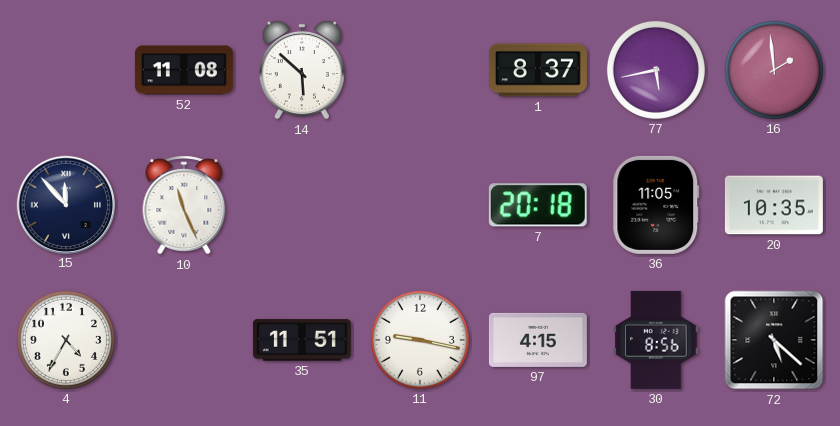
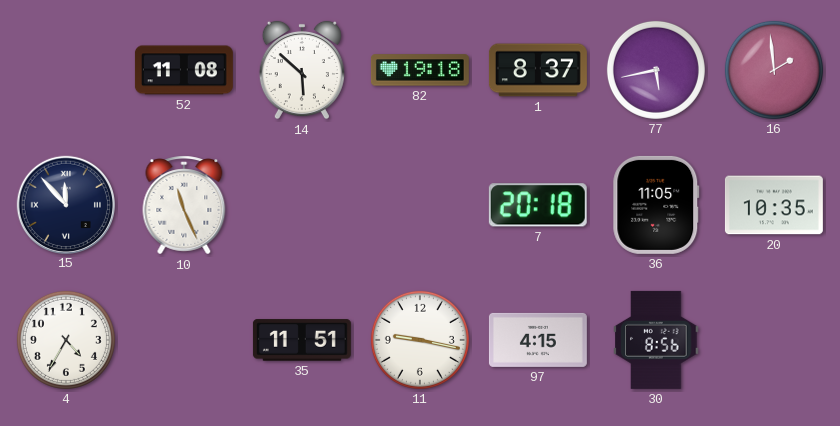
82: none -> 19:18 (420, 70)
72: 5:22 -> none (774, 340)
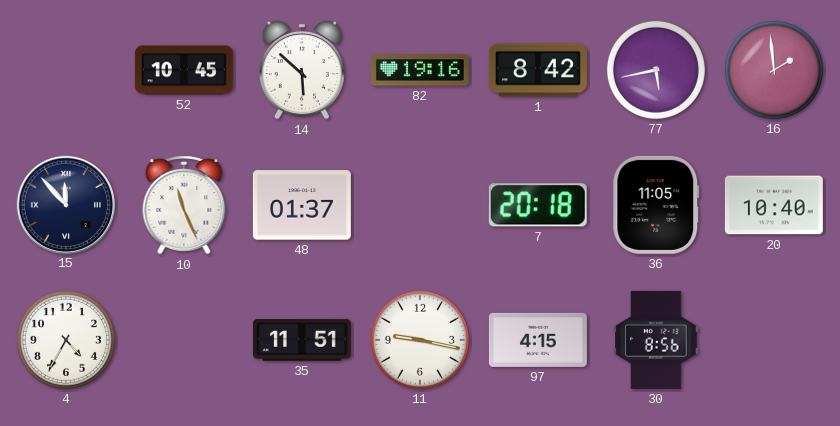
52: 11:08 -> 10:45 (184, 70)
82: 19:18 -> 19:16 (420, 70)
1: 8:37 -> 8:42 (538, 70)
48: none -> 01:37 (302, 205)
20: 10:35 -> 10:40 (774, 205)
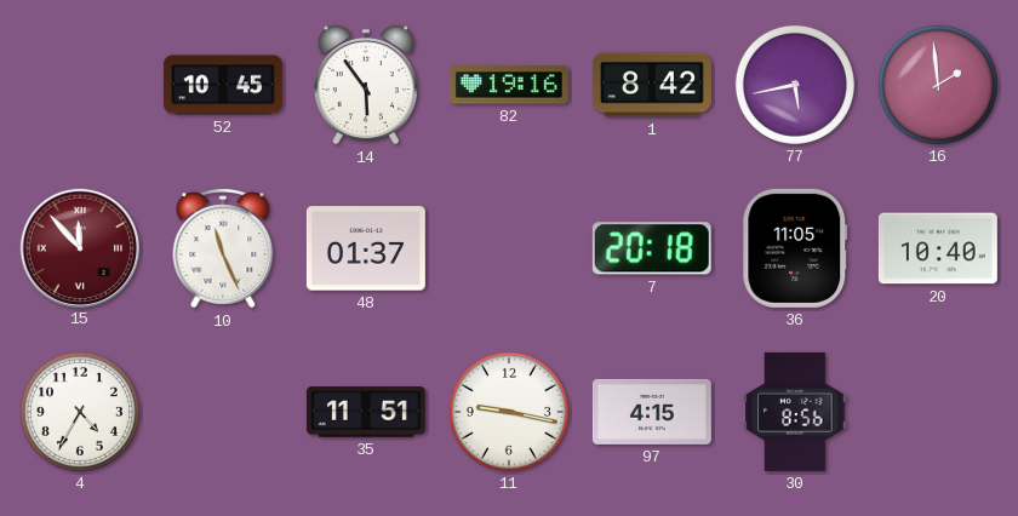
14: 5:52 -> 5:54 (366, 85)
15 dial: navy -> burgundy (79, 247)
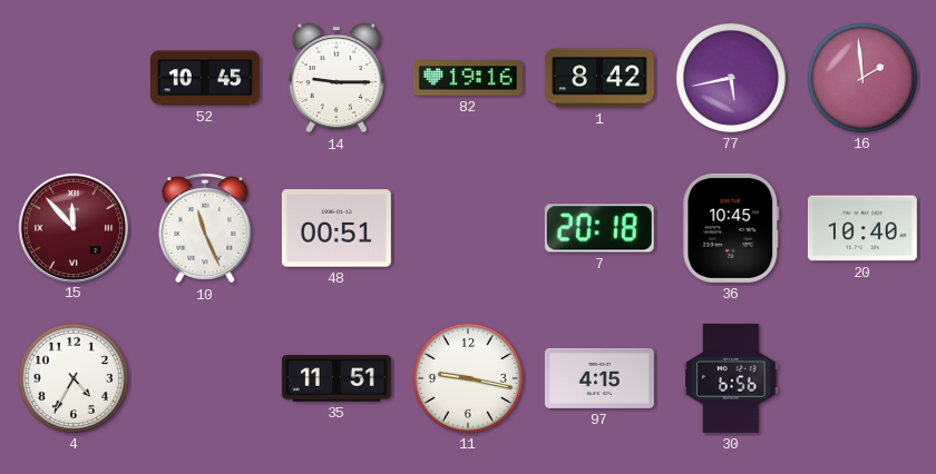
14: 5:54 -> 9:15 (337, 78)
48: 01:37 -> 00:51 (337, 228)
36: 11:05 -> 10:45 (731, 228)
30: 8:56 -> 6:56 (731, 378)
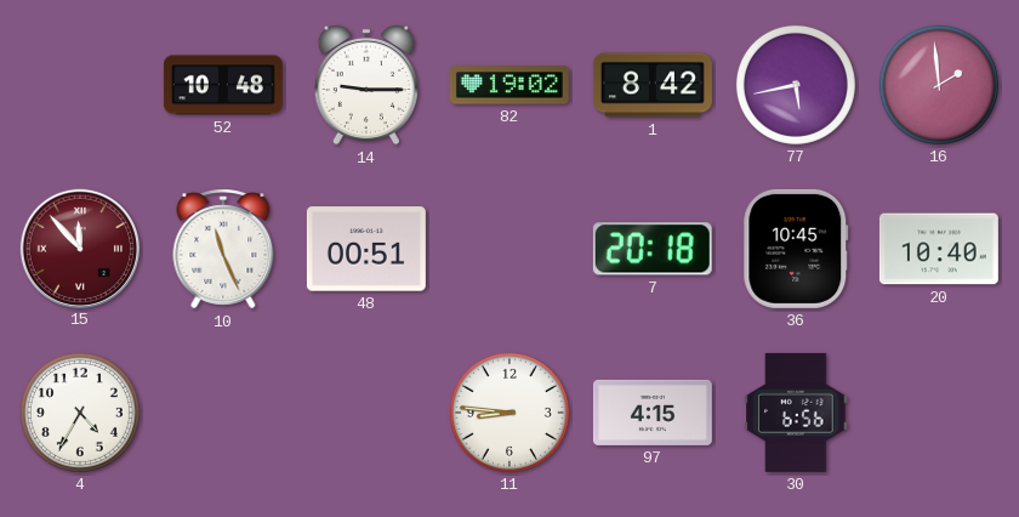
52: 10:45 -> 10:48 (223, 85)
82: 19:16 -> 19:02 (509, 85)
35: 11:51 -> none (337, 378)
11: 9:17 -> 8:46 (509, 413)
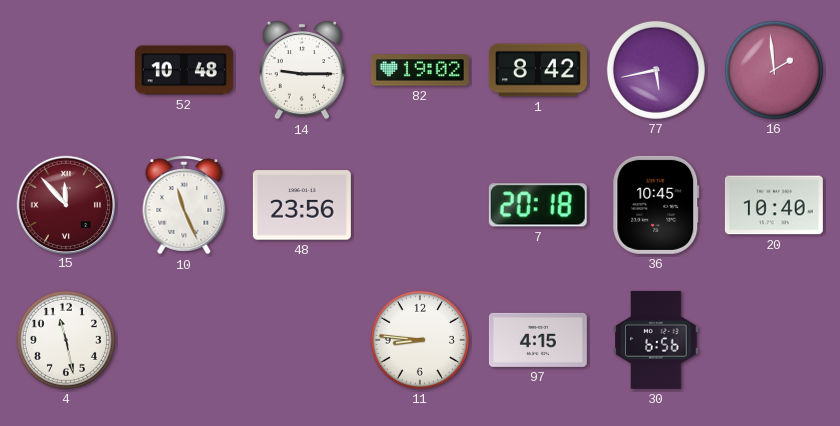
48: 00:51 -> 23:56 (302, 205)
4: 4:35 -> 11:28 (66, 340)
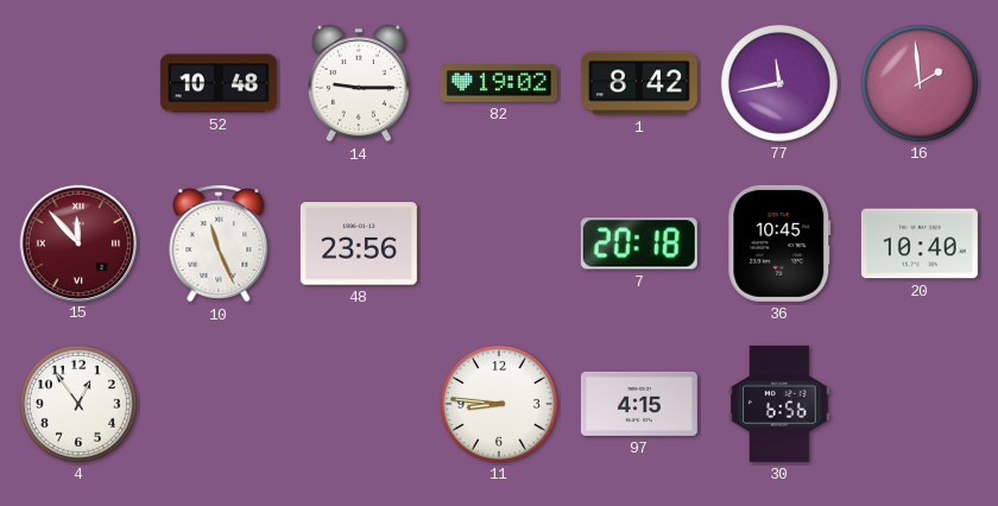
77: 5:43 -> 11:43 (779, 83)
4: 11:28 -> 12:54 (78, 404)
